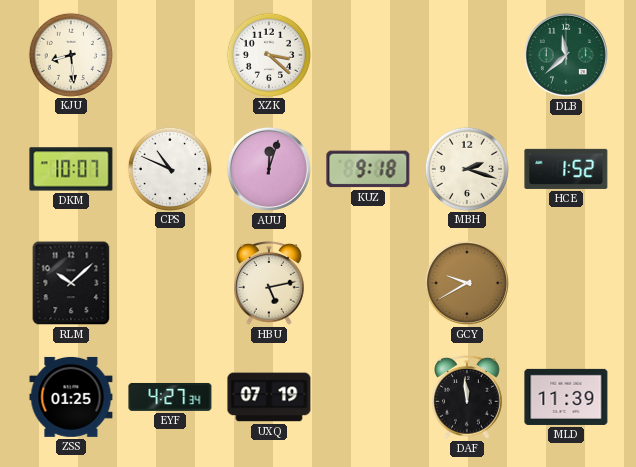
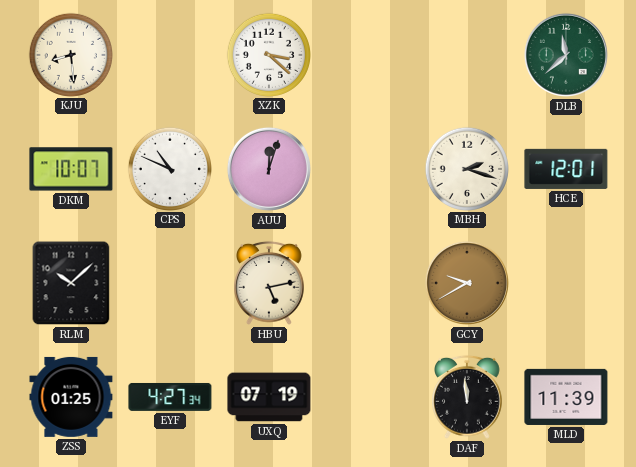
KUZ: 9:18 -> none (368, 169)
HCE: 1:52 -> 12:01 (566, 169)
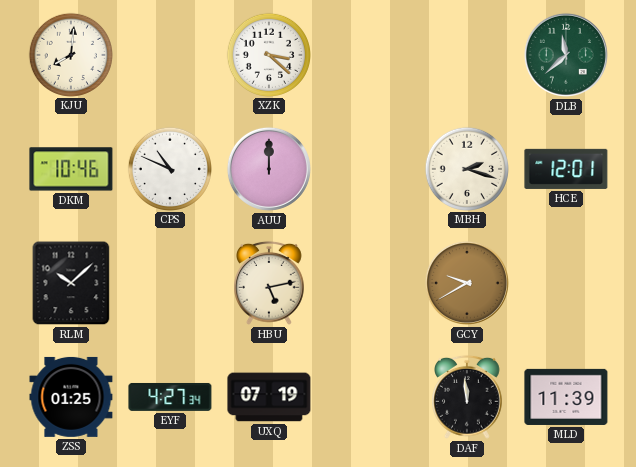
KJU: 8:29 -> 8:01 (70, 54)
DKM: 10:07 -> 10:46 (71, 169)
AUU: 12:03 -> 12:00 (269, 169)
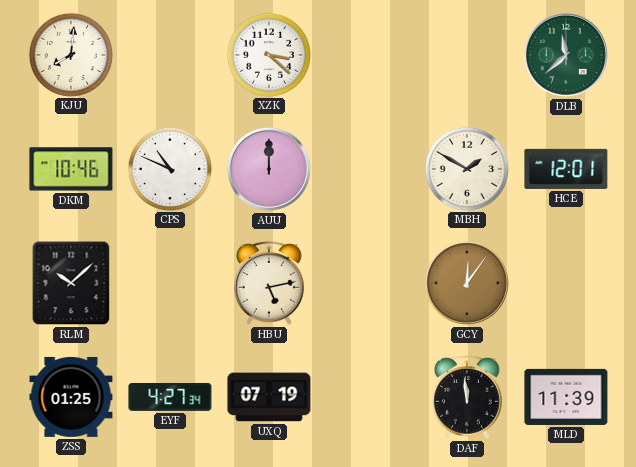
MBH: 2:18 -> 1:50 (466, 168)
GCY: 9:40 -> 12:06 (467, 283)
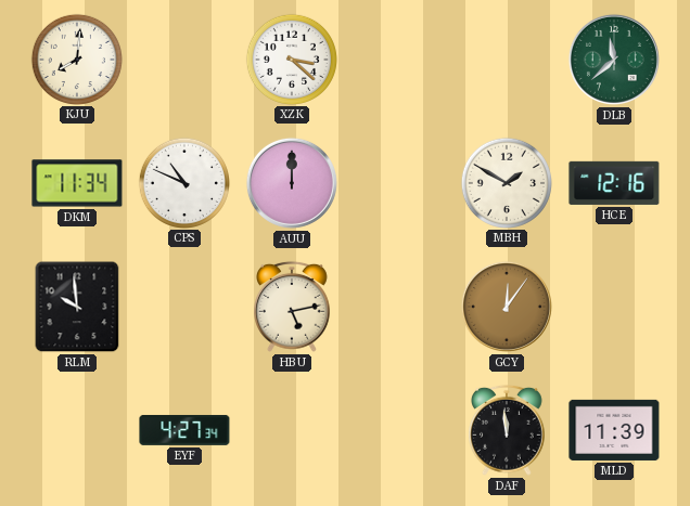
DKM: 10:46 -> 11:34 (77, 183)
HCE: 12:01 -> 12:16 (614, 183)
RLM: 10:08 -> 9:59 (77, 307)
ZSS: 01:25 -> none (71, 397)
UXQ: 07:19 -> none (269, 397)
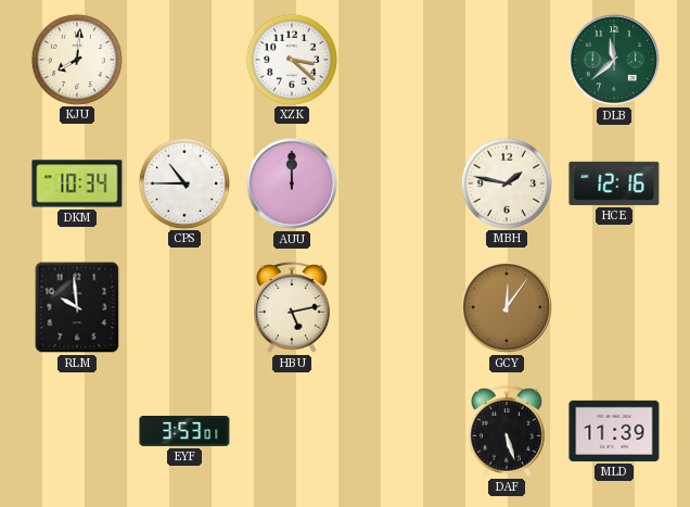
DKM: 11:34 -> 10:34 (77, 183)
CPS: 10:49 -> 10:45 (183, 182)
MBH: 1:50 -> 1:47 (506, 182)
EYF: 4:27 -> 3:53 (184, 431)
DAF: 11:59 -> 5:27 (508, 431)
